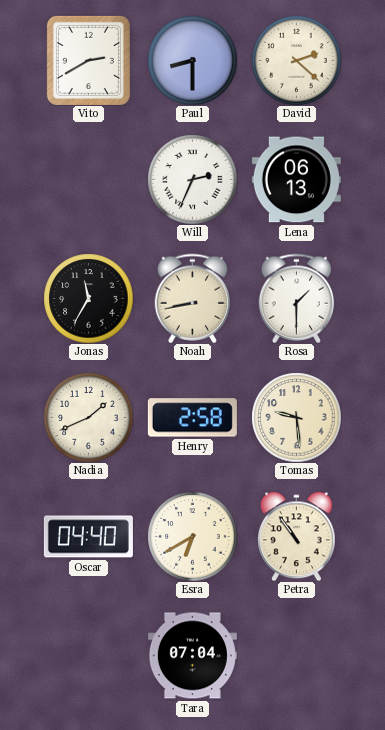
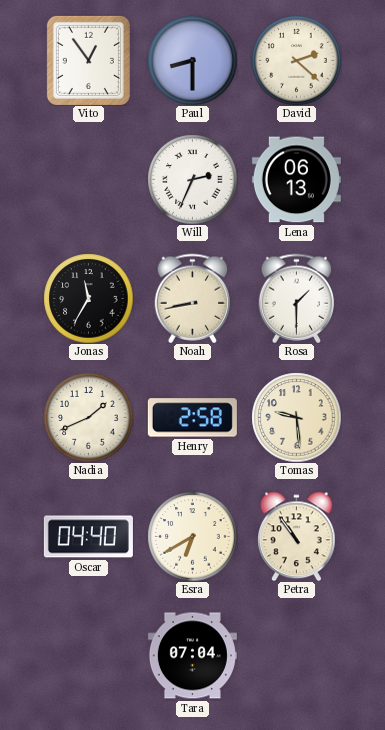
Vito: 2:40 -> 12:54 (88, 60)
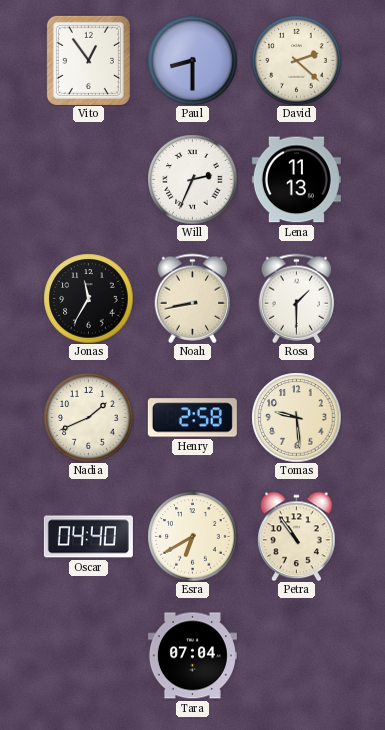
Lena: 06:13 -> 11:13 (296, 180)
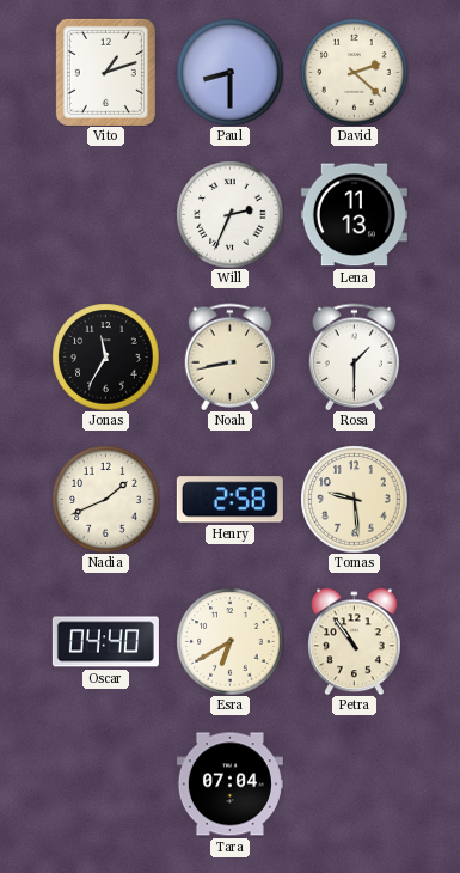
Vito: 12:54 -> 1:12 (105, 72)
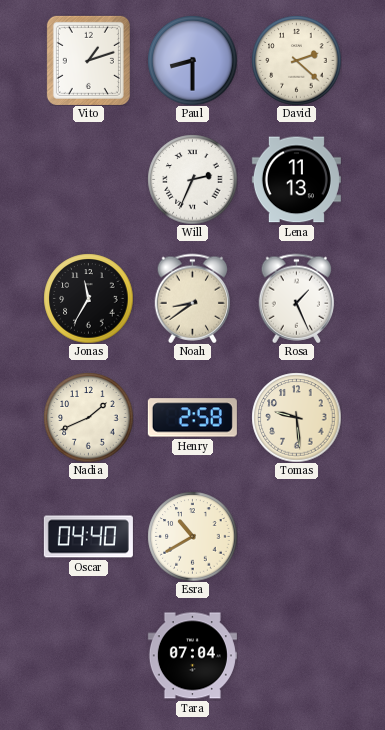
Noah: 8:43 -> 8:39 (193, 298)
Rosa: 1:30 -> 1:26 (297, 298)
Esra: 6:40 -> 10:40 (192, 536)
Petra: 10:54 -> none (355, 641)
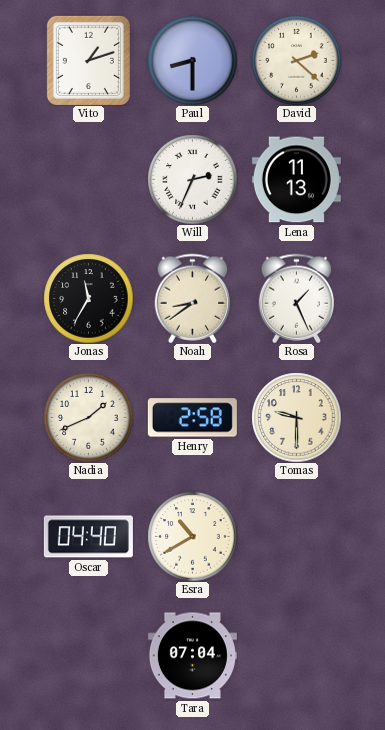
Tomas: 9:29 -> 9:30 (296, 417)
